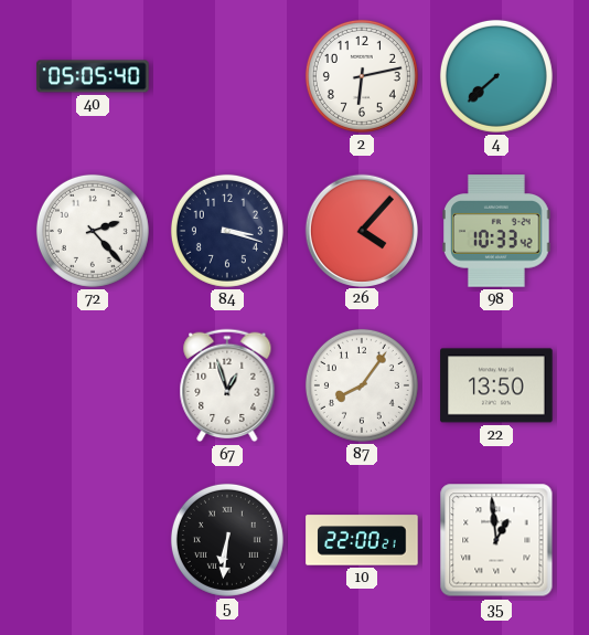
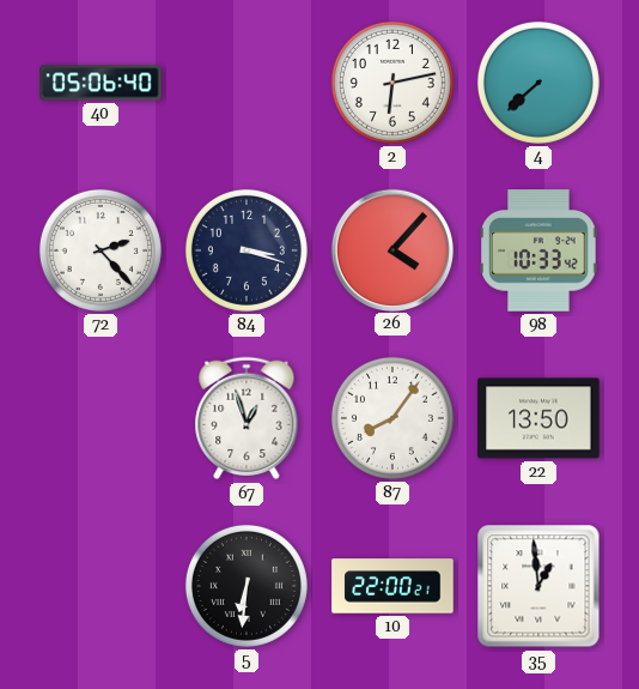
40: 05:05 -> 05:06 (101, 83)
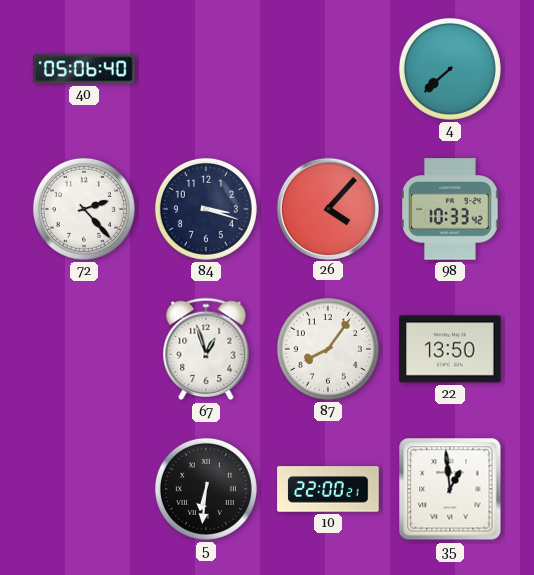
2: 6:13 -> none (392, 83)
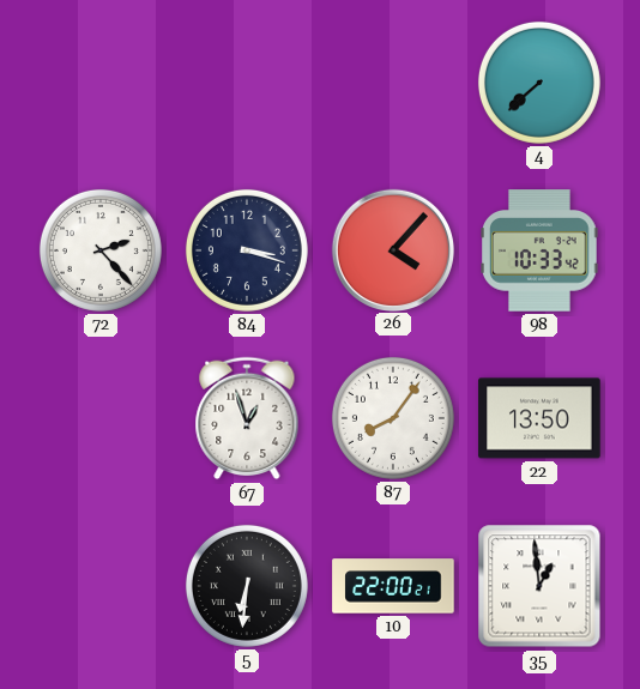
40: 05:06 -> none (84, 69)
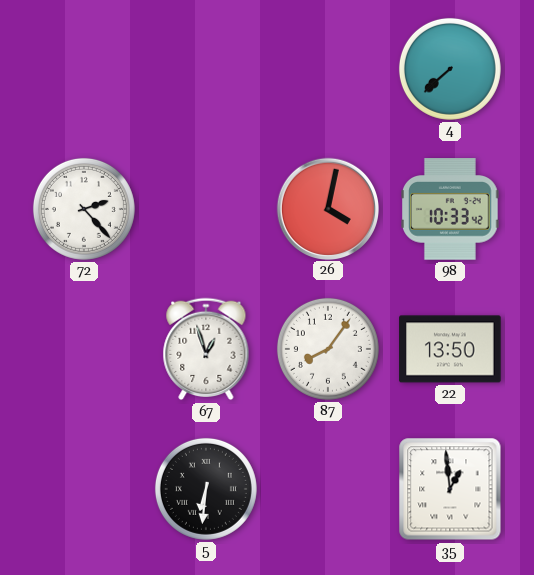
84: 3:18 -> none (247, 250)
26: 4:07 -> 4:02 (327, 208)
10: 22:00 -> none (393, 586)
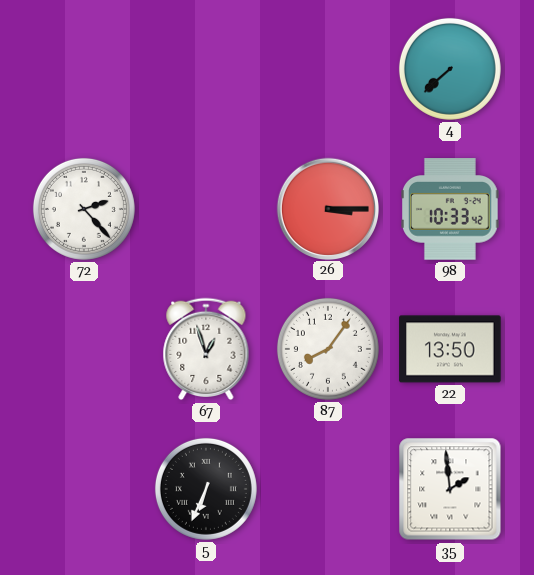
26: 4:02 -> 3:15 (327, 208)
5: 6:31 -> 6:34 (206, 489)
35: 12:59 -> 1:59 (450, 489)
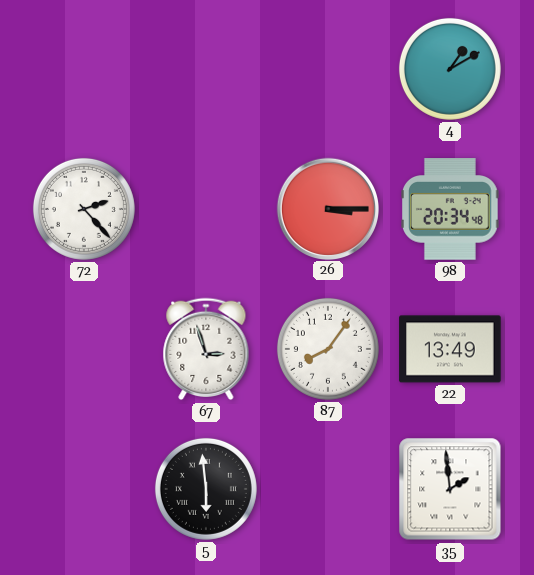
4: 7:38 -> 1:10 (450, 69)
98: 10:33 -> 20:34 (451, 209)
67: 12:57 -> 2:57 (206, 349)
22: 13:50 -> 13:49 (450, 349)
5: 6:34 -> 5:59 (206, 489)
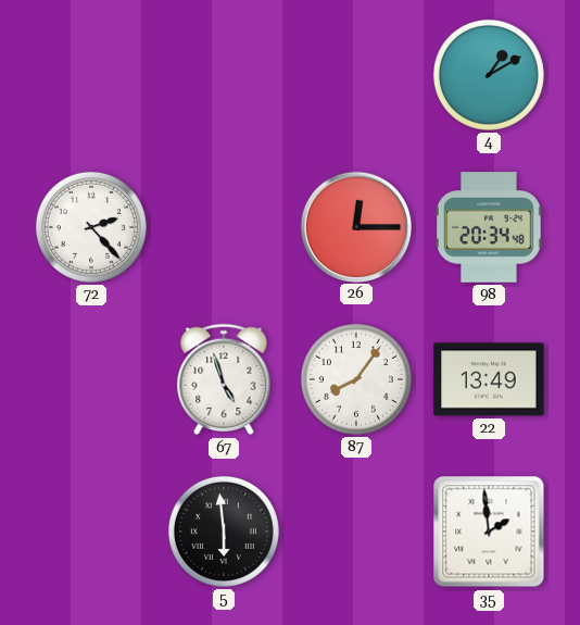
26: 3:15 -> 12:15 (355, 226)
67: 2:57 -> 4:57 (224, 379)
